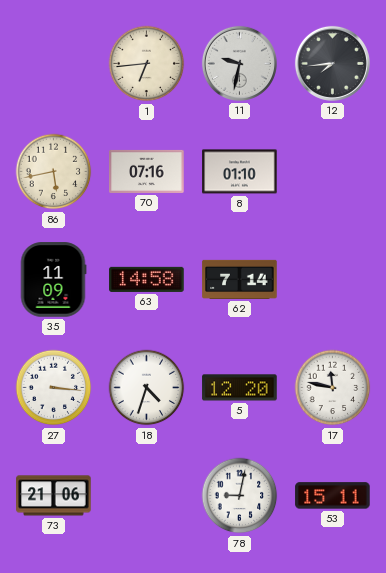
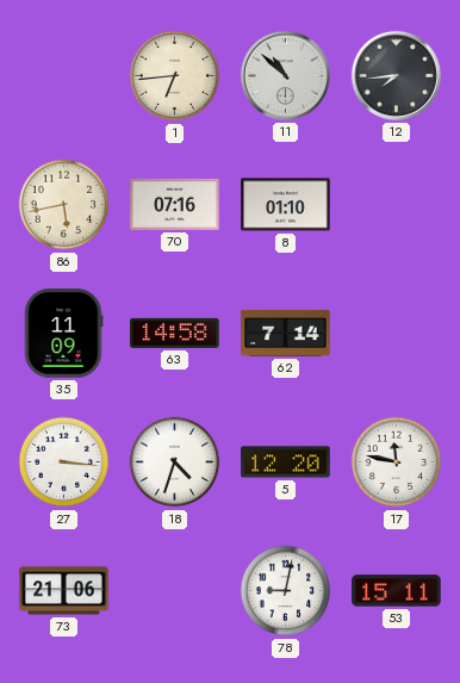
11: 9:32 -> 10:52 (285, 75)
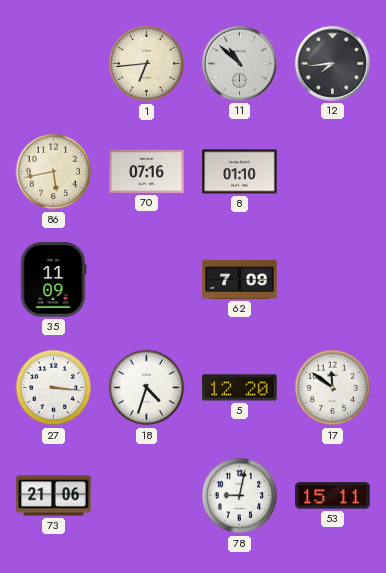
63: 14:58 -> none (175, 333)
62: 7:14 -> 7:09 (240, 279)
17: 11:47 -> 11:51 (333, 388)
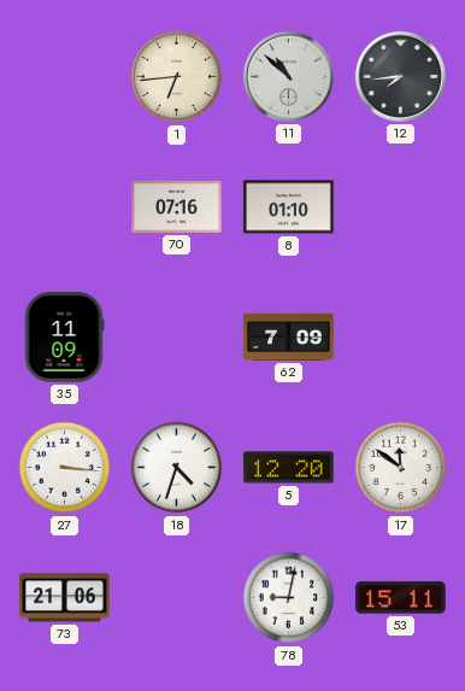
86: 5:43 -> none (54, 172)
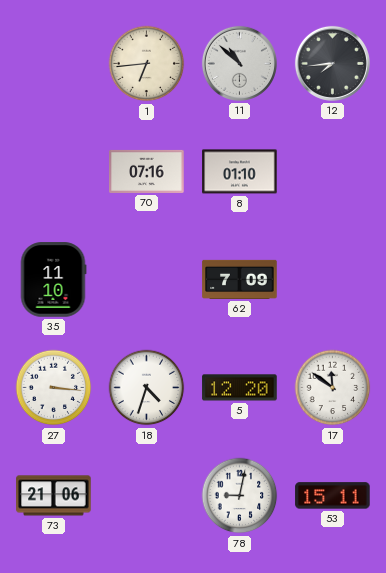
35: 11:09 -> 11:10 (53, 280)
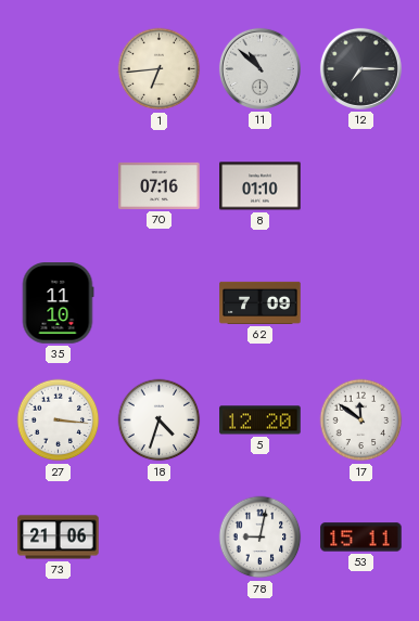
12: 7:44 -> 7:15 (360, 68)
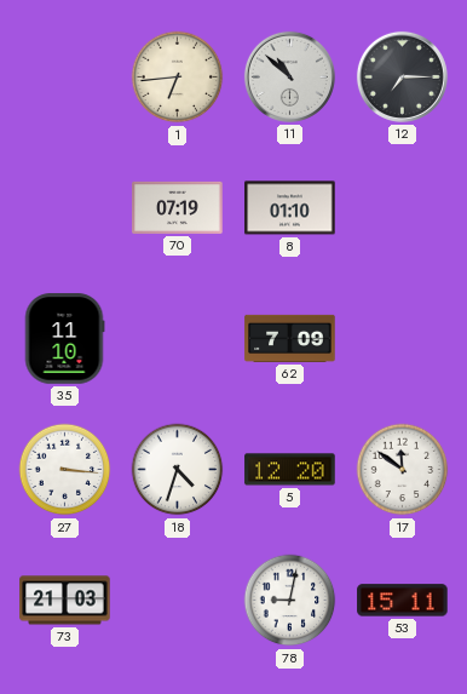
70: 07:16 -> 07:19 (178, 207)
73: 21:06 -> 21:03 (65, 601)
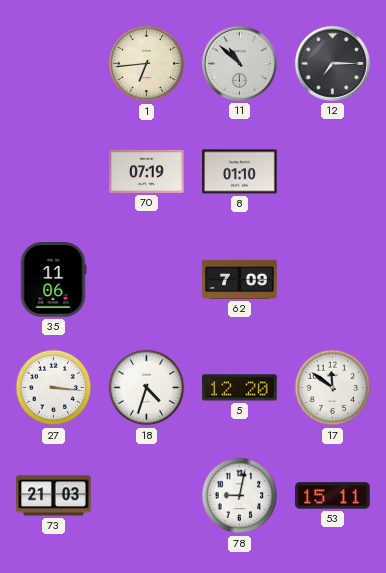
35: 11:10 -> 11:06 (53, 280)
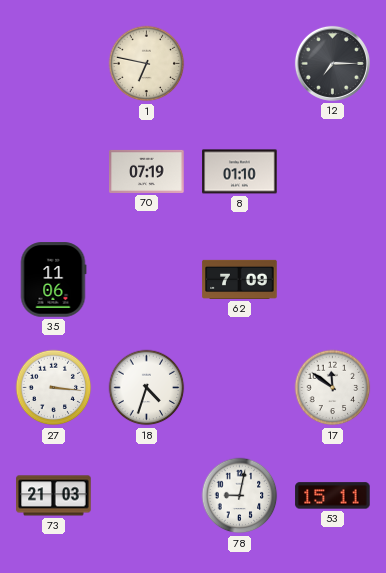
1: 6:44 -> 6:47 (147, 64)
11: 10:52 -> none (239, 63)
5: 12:20 -> none (240, 388)
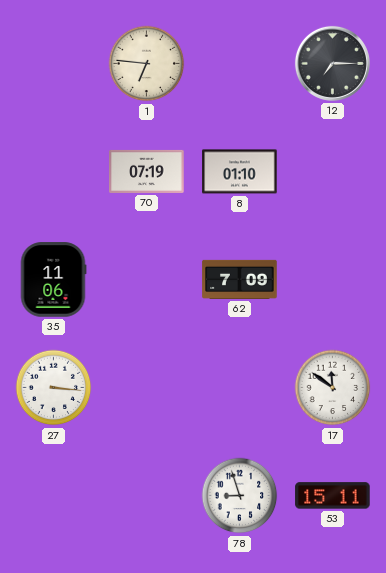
1: 6:47 -> 6:46 (147, 64)
18: 4:33 -> none (147, 388)
73: 21:03 -> none (54, 496)
78: 9:02 -> 8:57 (240, 496)
